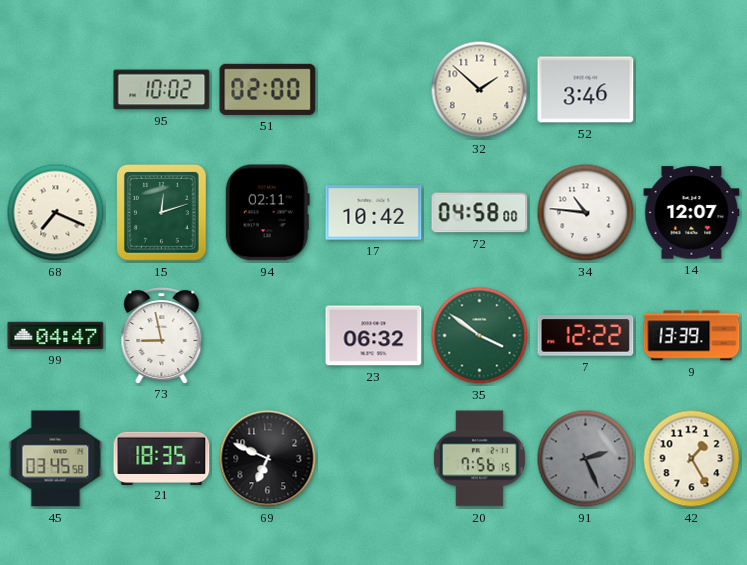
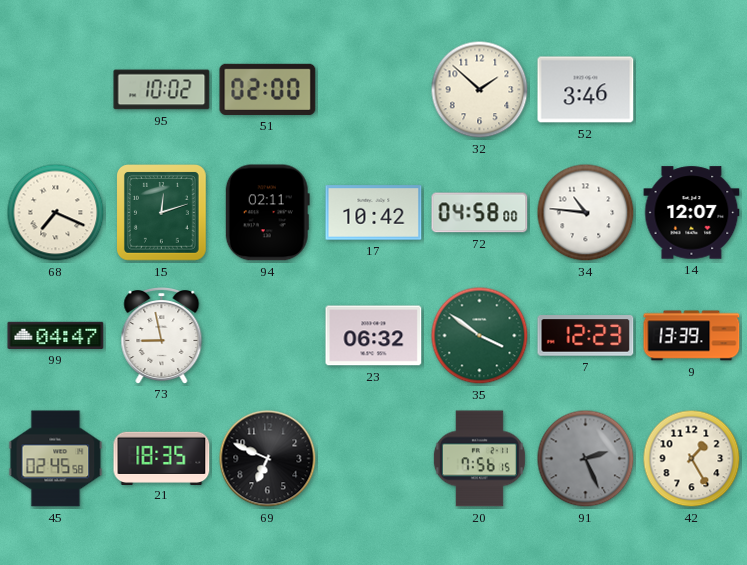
7: 12:22 -> 12:23 (586, 336)
45: 03:45 -> 02:45 (56, 459)
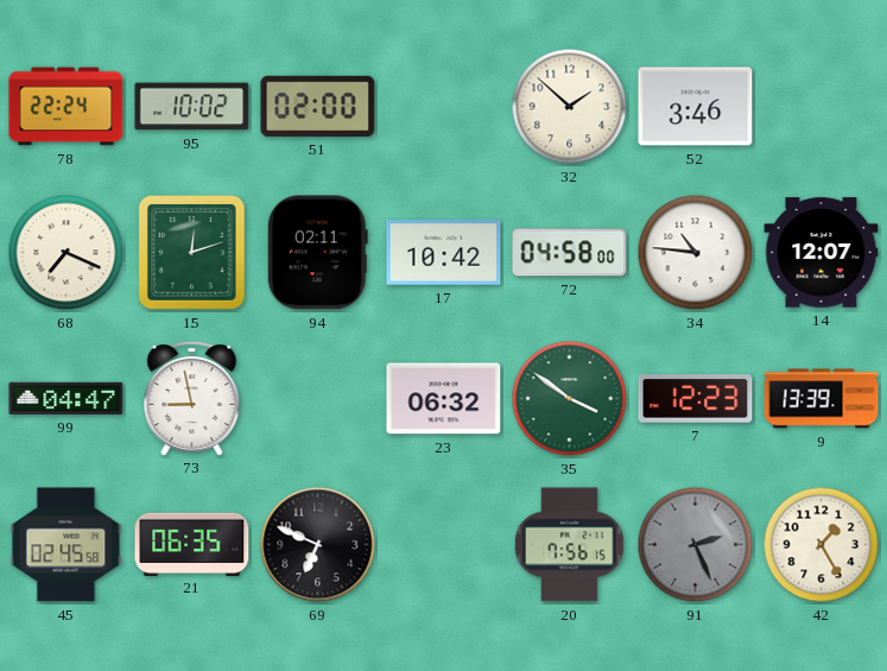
78: none -> 22:24 (66, 107)
21: 18:35 -> 06:35 (192, 544)
